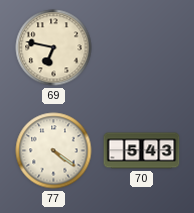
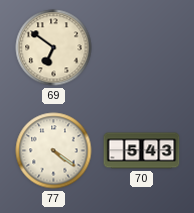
69: 6:47 -> 6:51 (54, 48)
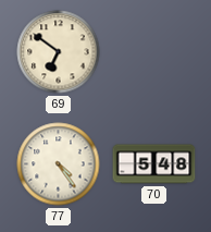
77: 4:21 -> 4:24 (59, 164)
70: 5:43 -> 5:48 (154, 164)
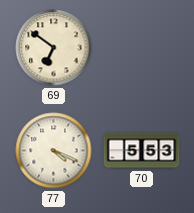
77: 4:24 -> 4:19 (54, 151)
70: 5:48 -> 5:53 (142, 151)
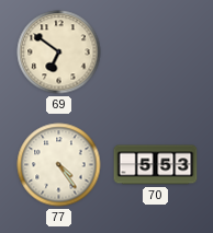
77: 4:19 -> 4:24 (59, 165)
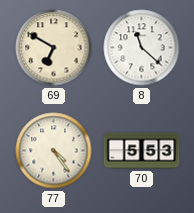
69: 6:51 -> 6:50 (54, 48)
8: none -> 11:22 (142, 48)
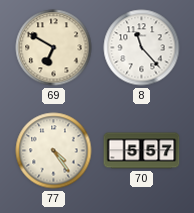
8: 11:22 -> 11:23 (142, 48)
70: 5:53 -> 5:57 (142, 151)
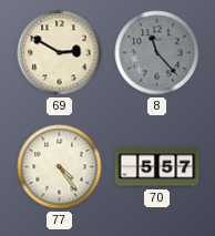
69: 6:50 -> 2:50 (60, 53)
8 dial: white -> grey (157, 53)
